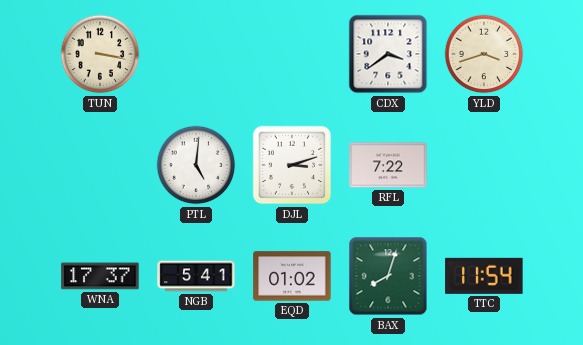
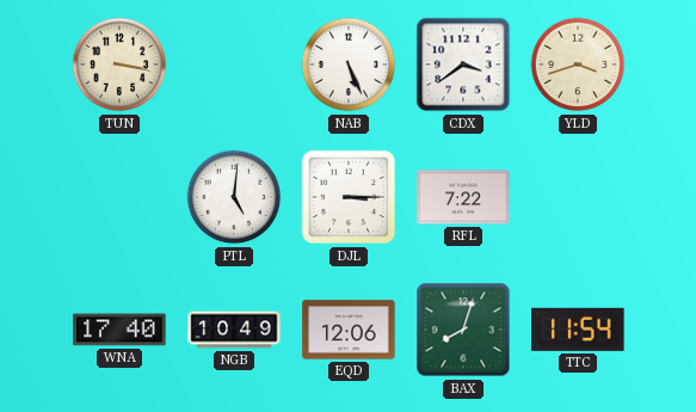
NAB: none -> 5:26 (349, 64)
DJL: 3:12 -> 3:15 (349, 197)
WNA: 17:37 -> 17:40 (119, 330)
NGB: 5:41 -> 10:49 (234, 330)
EQD: 01:02 -> 12:06 (349, 330)
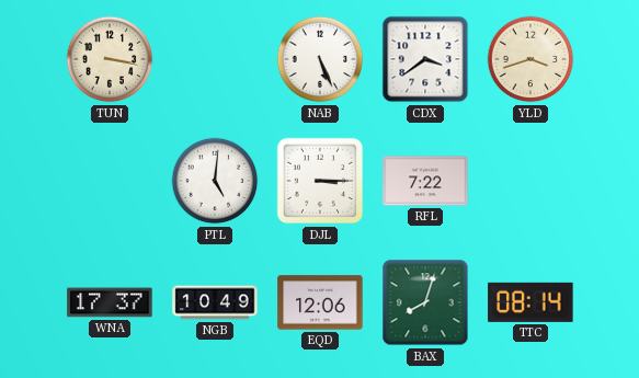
WNA: 17:40 -> 17:37 (110, 302)
TTC: 11:54 -> 08:14 (530, 302)
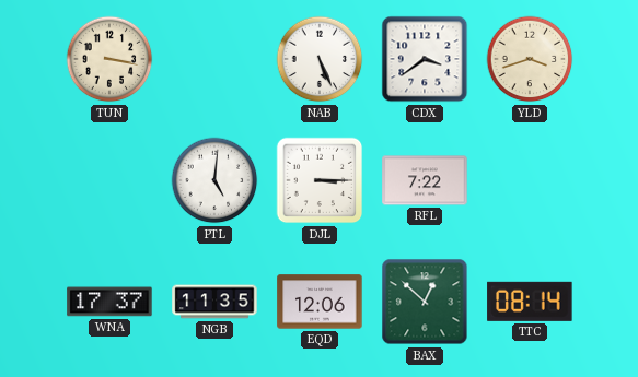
NGB: 10:49 -> 11:35 (214, 302)
BAX: 8:03 -> 12:52 (425, 302)
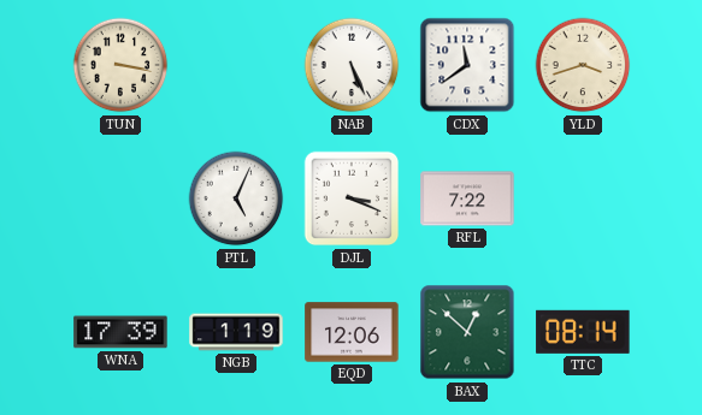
CDX: 3:39 -> 11:39 (467, 65)
PTL: 5:01 -> 5:04 (236, 198)
DJL: 3:15 -> 3:19 (352, 198)
WNA: 17:37 -> 17:39 (120, 332)
NGB: 11:35 -> 1:19 (236, 332)
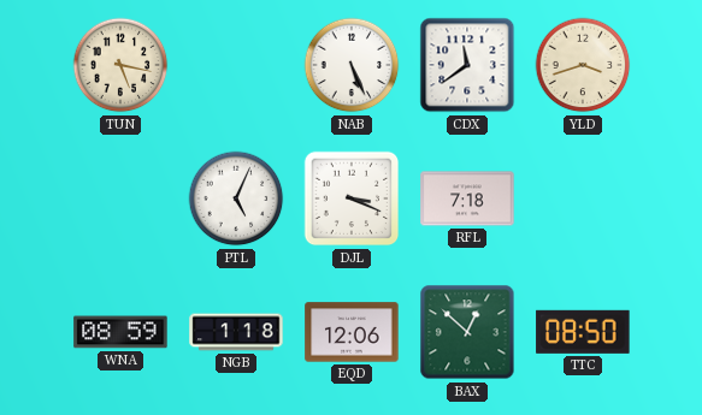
TUN: 3:17 -> 5:17 (120, 65)
RFL: 7:22 -> 7:18 (467, 198)
WNA: 17:39 -> 08:59 (120, 332)
NGB: 1:19 -> 1:18 (236, 332)
TTC: 08:14 -> 08:50 (583, 332)
